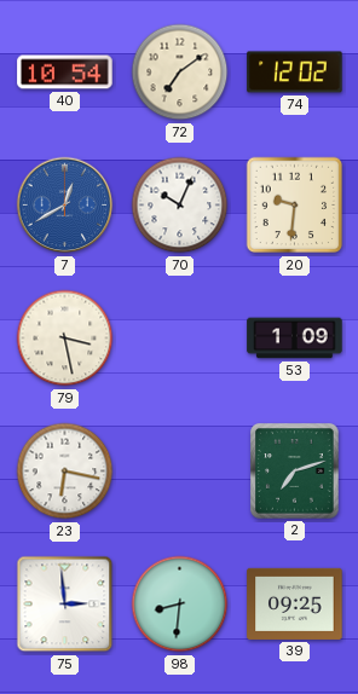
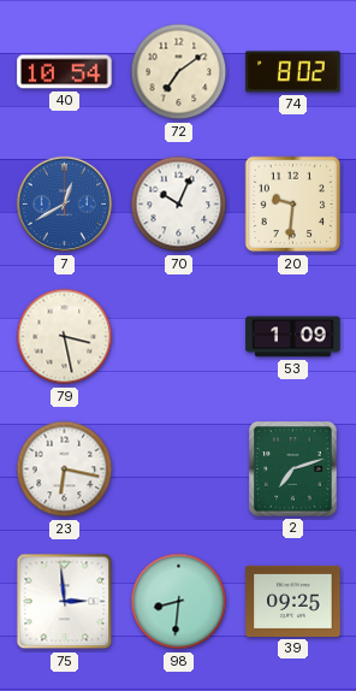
74: 12:02 -> 8:02 (293, 72)
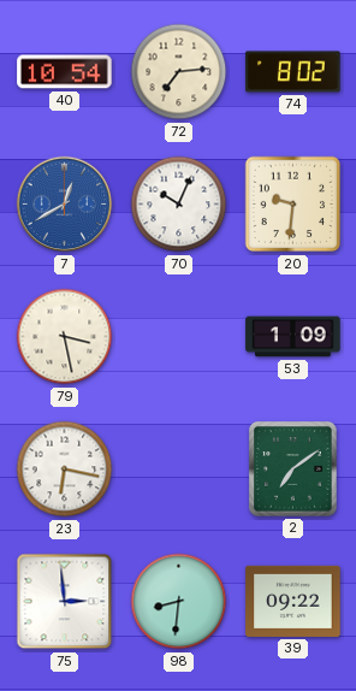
72: 7:09 -> 7:14 (179, 72)
2: 7:12 -> 7:09 (293, 469)
39: 09:25 -> 09:22 (293, 601)
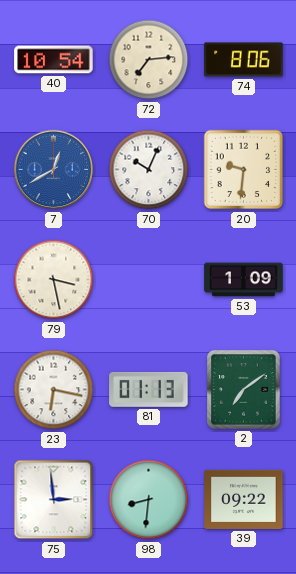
74: 8:02 -> 8:06 (244, 60)
81: none -> 01:13 (149, 389)
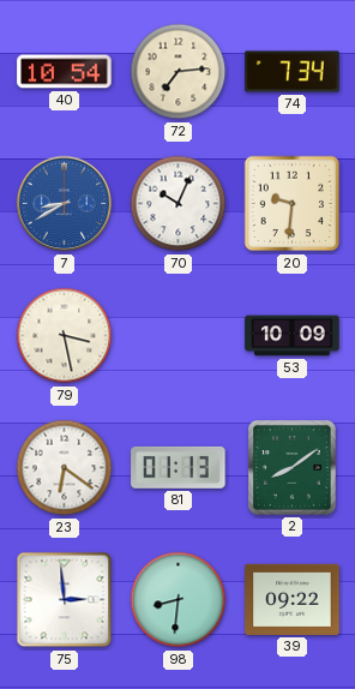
74: 8:06 -> 7:34 (293, 72)
7: 12:40 -> 8:40 (65, 204)
53: 1:09 -> 10:09 (293, 336)
23: 6:17 -> 6:21 (65, 468)
2: 7:09 -> 8:09 (293, 468)
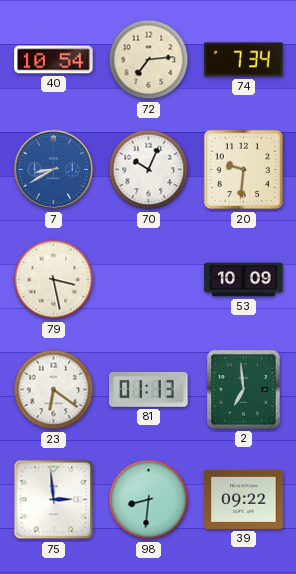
2: 8:09 -> 6:59 (244, 390)
